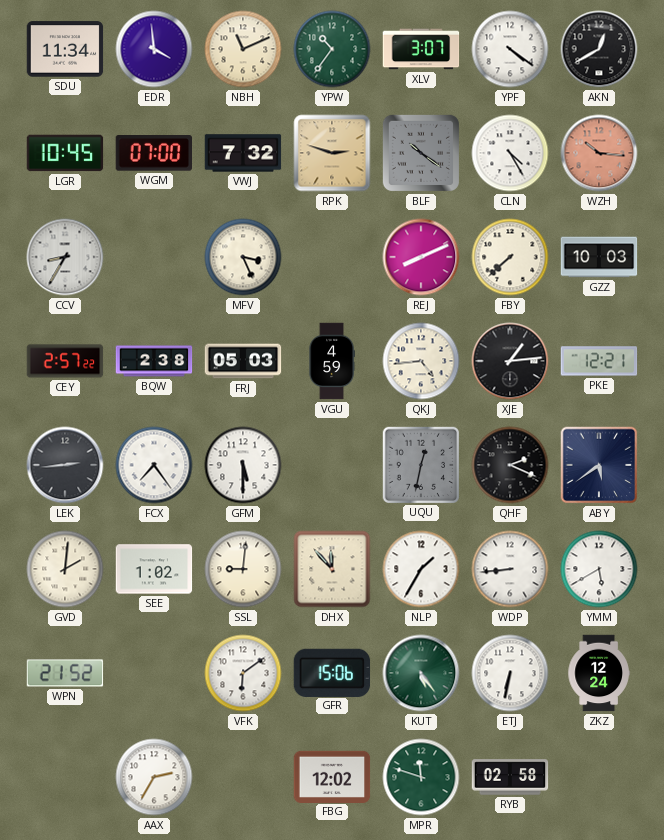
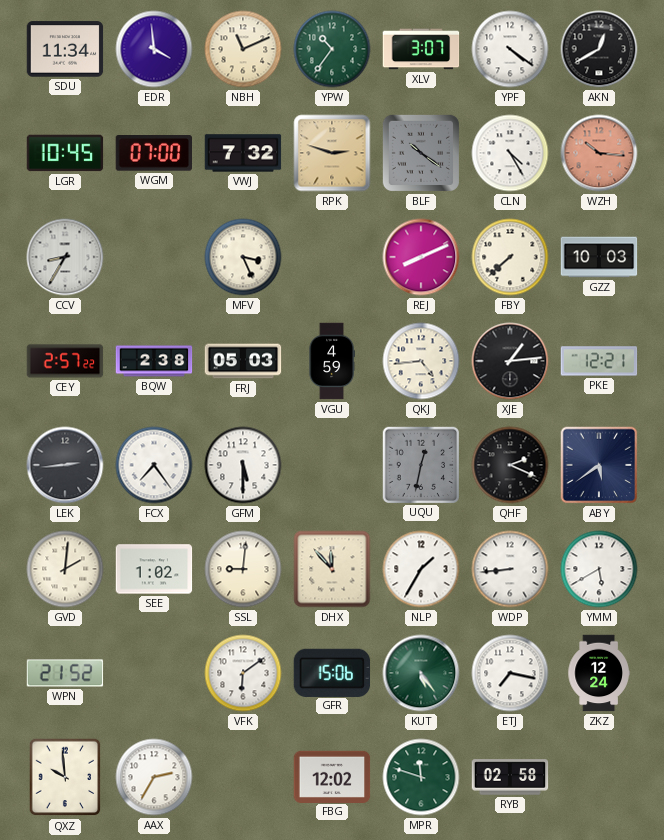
ETJ: 6:32 -> 7:17 (510, 673)
QXZ: none -> 9:59 (65, 777)
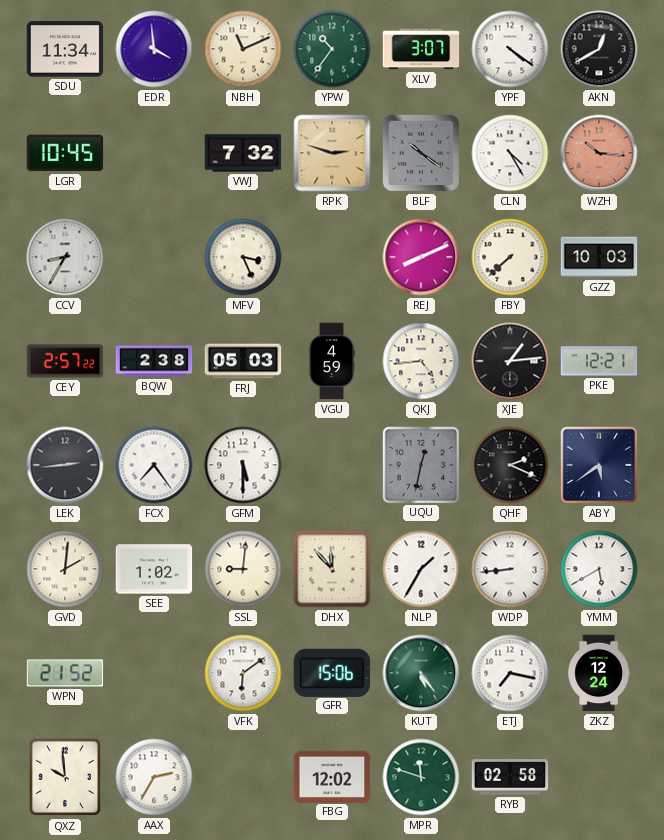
WGM: 07:00 -> none (154, 153)
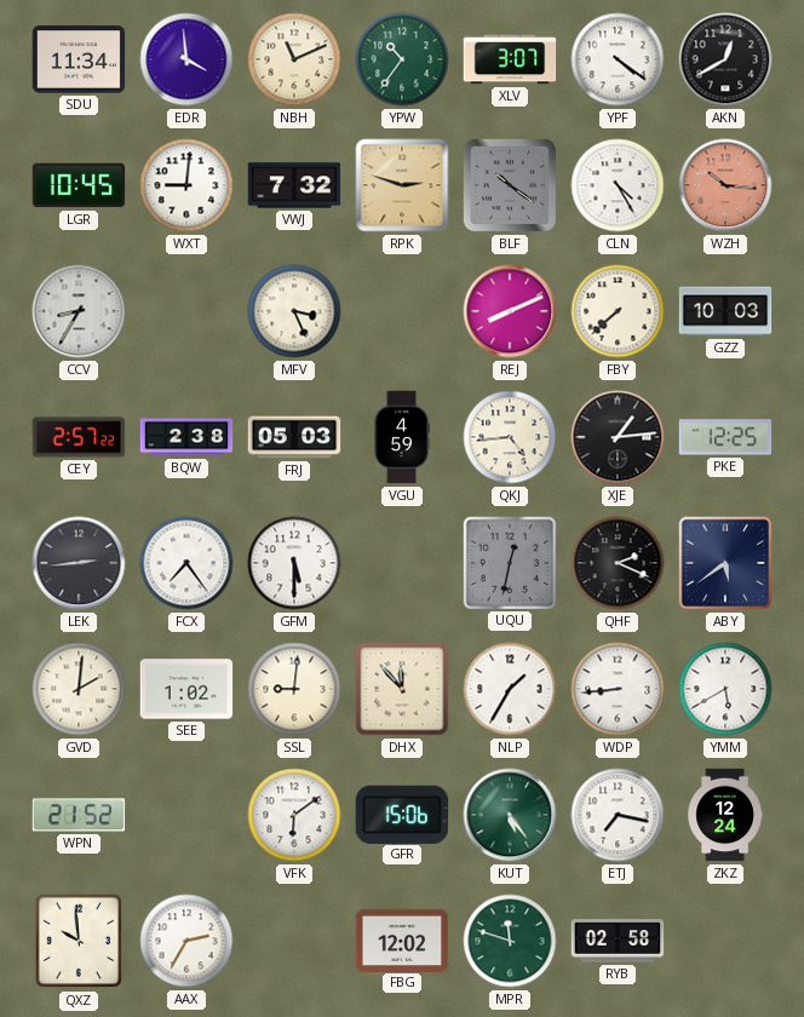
WXT: none -> 9:01 (186, 185)
PKE: 12:21 -> 12:25 (725, 437)
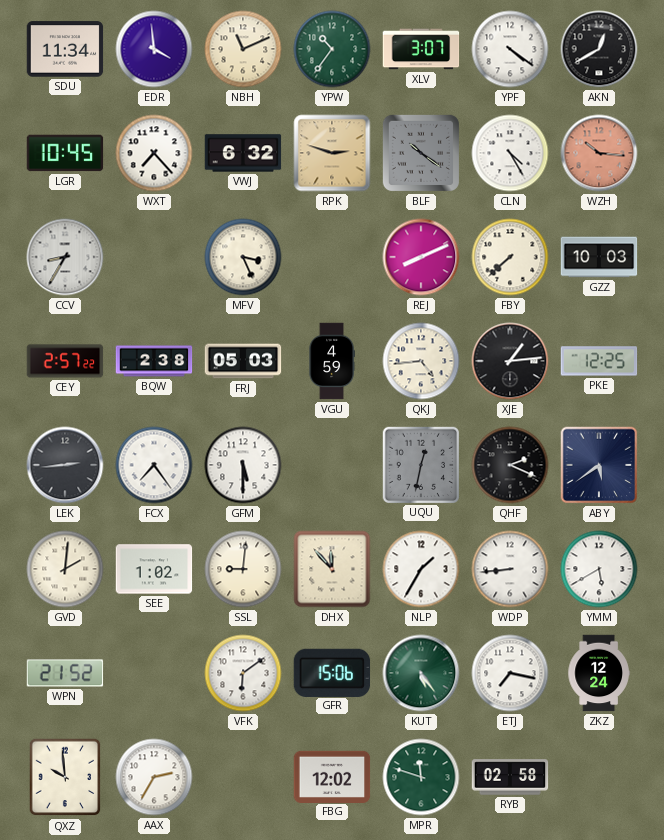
WXT: 9:01 -> 7:23 (154, 153)
VWJ: 7:32 -> 6:32 (243, 153)
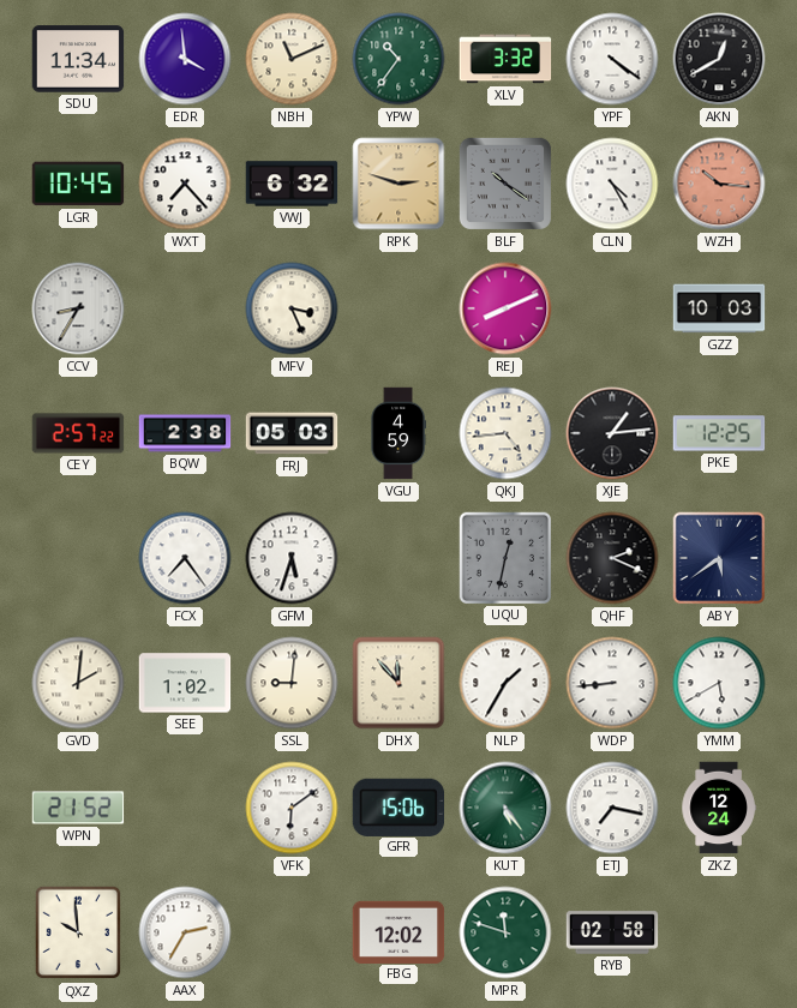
XLV: 3:07 -> 3:32 (505, 59)
FBY: 7:38 -> none (510, 257)
LEK: 2:44 -> none (65, 465)
GFM: 5:30 -> 5:33 (292, 558)
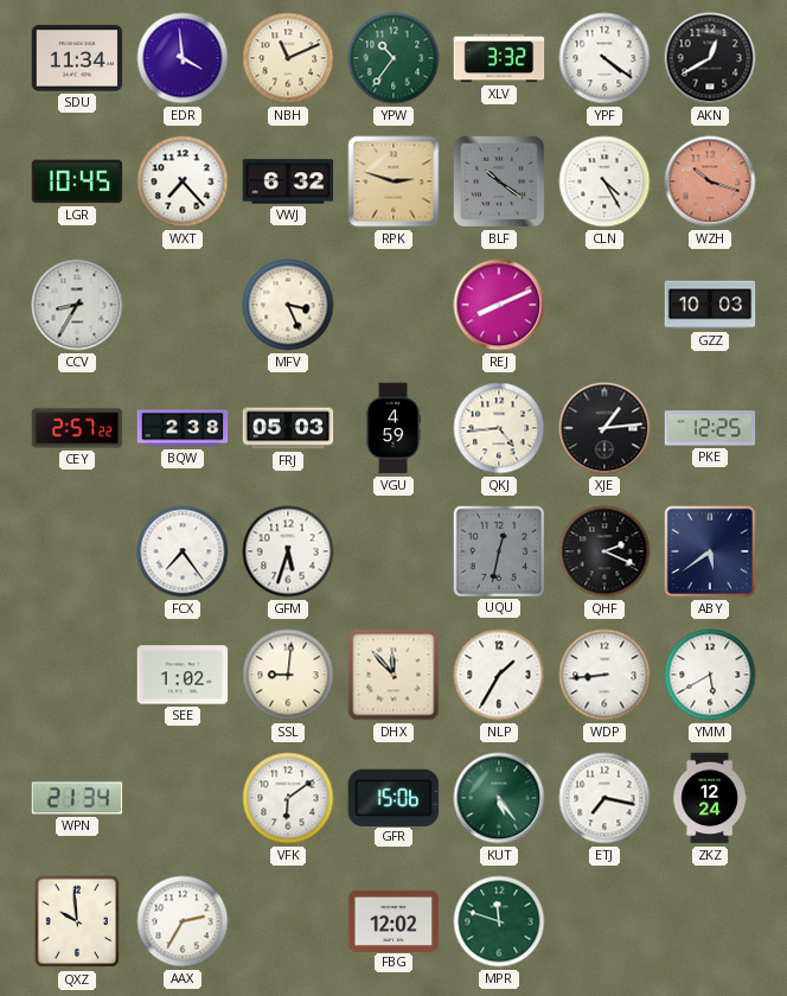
WZH: 10:16 -> 10:18 (710, 181)
GVD: 2:01 -> none (78, 683)
WPN: 21:52 -> 21:34 (77, 798)
RYB: 02:58 -> none (612, 932)
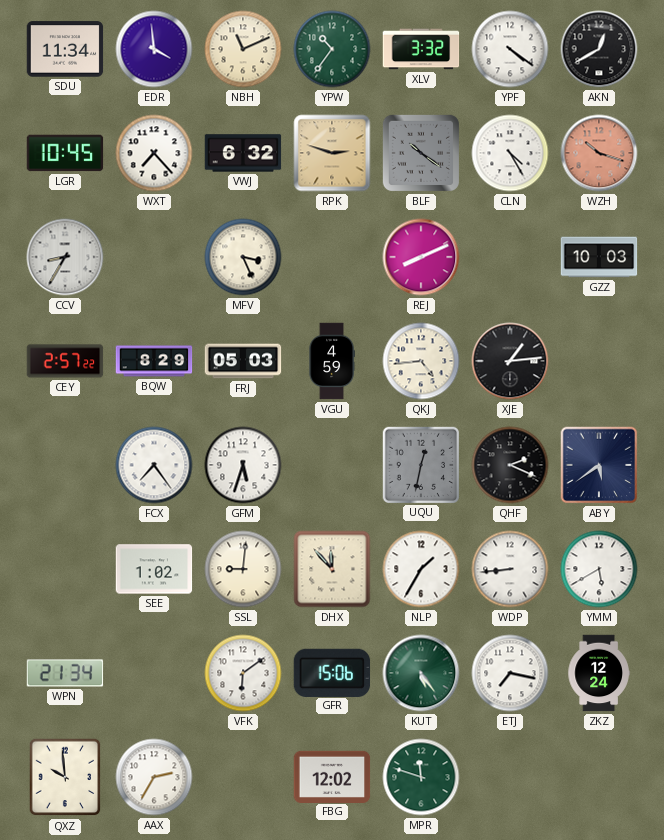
BQW: 2:38 -> 8:29 (154, 361)
PKE: 12:25 -> none (710, 428)
